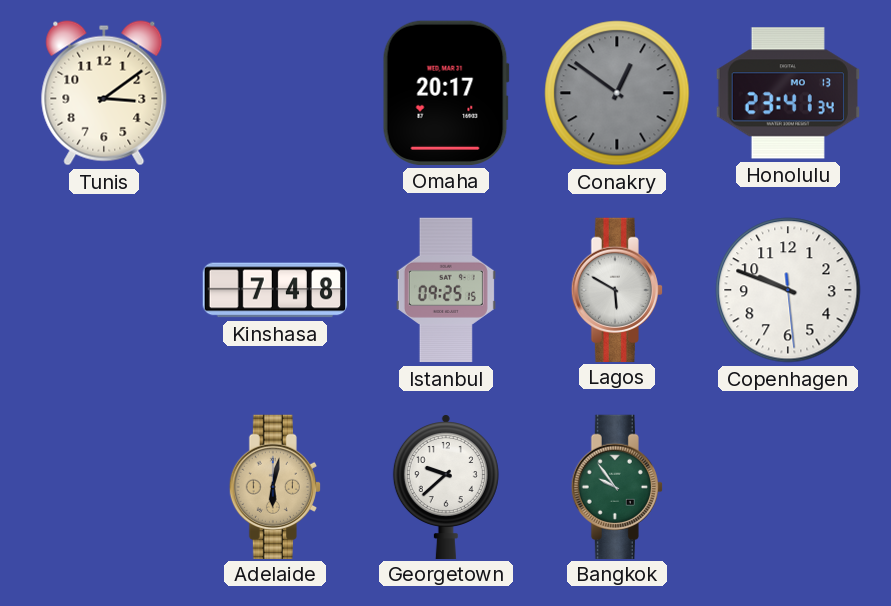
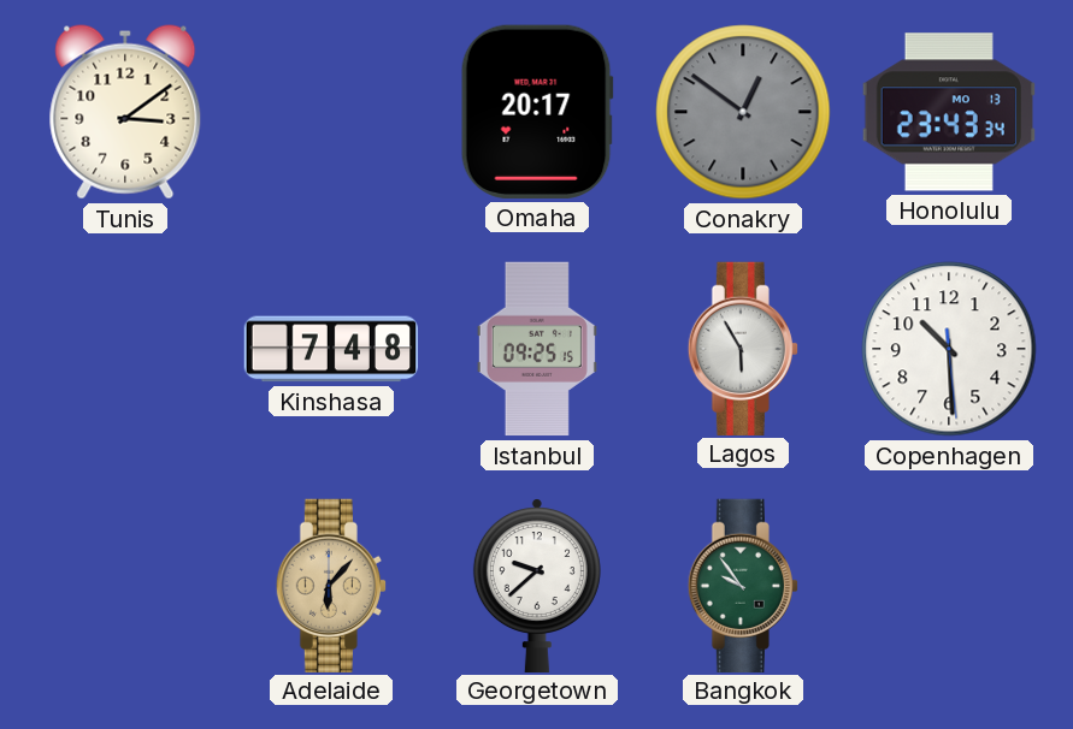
Honolulu: 23:41 -> 23:43 (948, 112)
Lagos: 5:50 -> 5:55 (742, 348)
Copenhagen: 9:48 -> 10:29 (949, 349)
Adelaide: 6:02 -> 6:07 (330, 585)
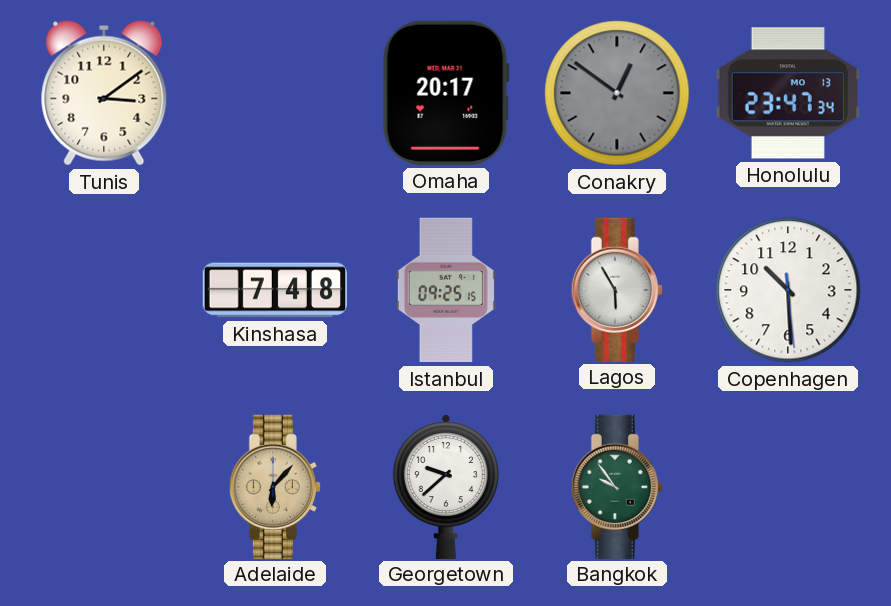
Honolulu: 23:43 -> 23:47 (787, 93)
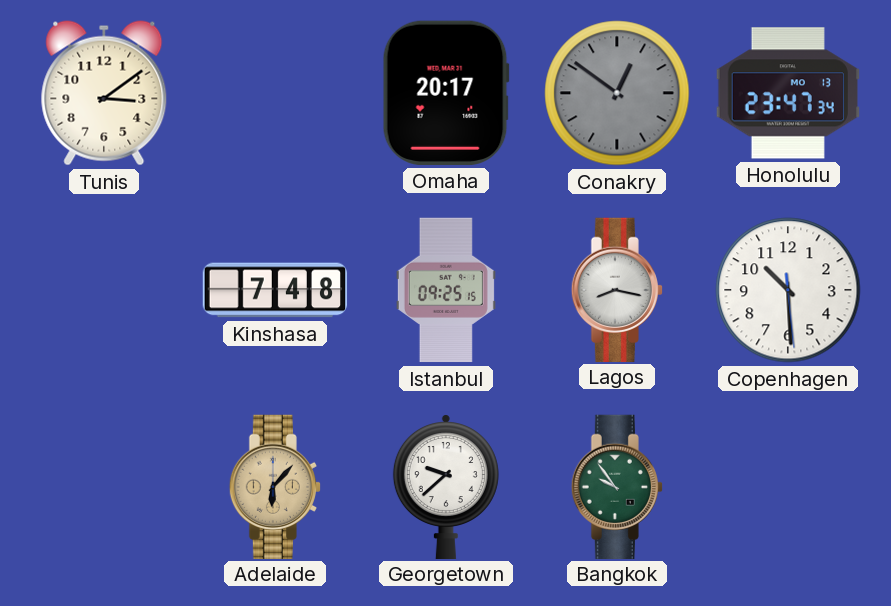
Lagos: 5:55 -> 8:17 (616, 289)
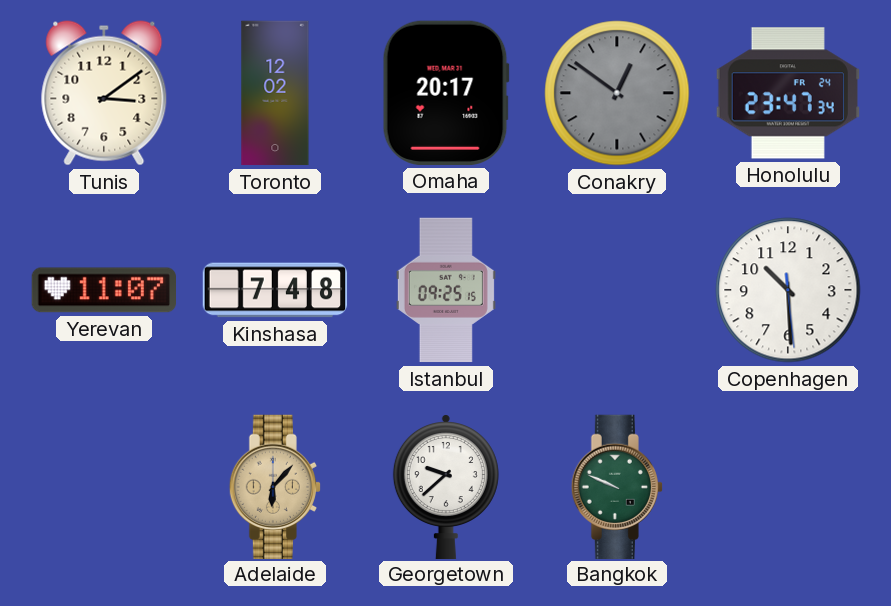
Toronto: none -> 12:02 (275, 93)
Honolulu date: MO 13 -> FR 24 (787, 93)
Yerevan: none -> 11:07 (103, 290)
Lagos: 8:17 -> none (616, 289)
Bangkok: 9:54 -> 9:49 (616, 486)
